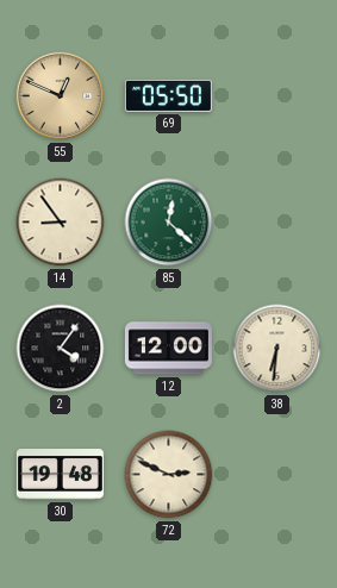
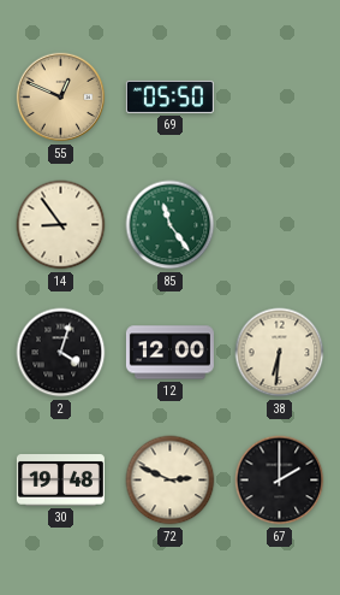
85: 12:22 -> 11:24 (171, 225)
2: 4:06 -> 4:03 (61, 353)
67: none -> 2:00 (280, 481)
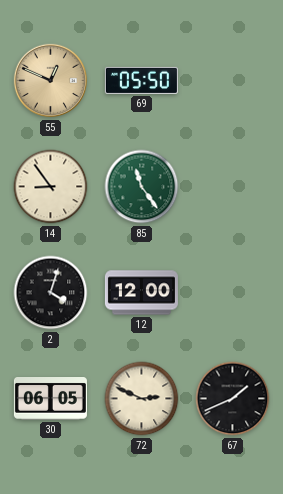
38: 6:31 -> none (280, 353)
30: 19:48 -> 06:05 (50, 399)
67: 2:00 -> 1:41 (233, 399)
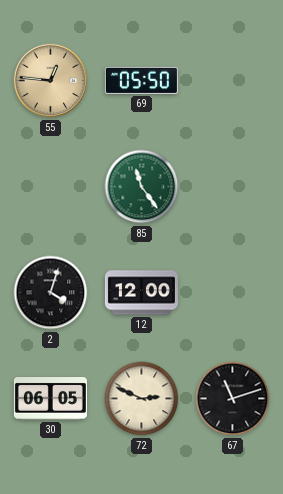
55: 12:49 -> 12:46 (51, 81)
14: 8:54 -> none (51, 187)
67: 1:41 -> 11:12 (233, 399)
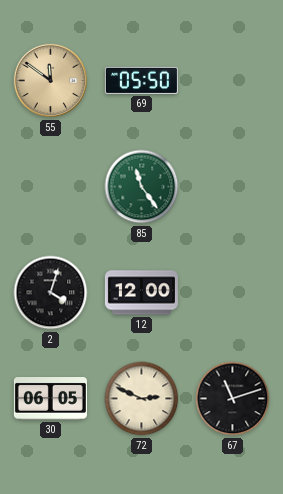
55: 12:46 -> 11:51 (51, 81)
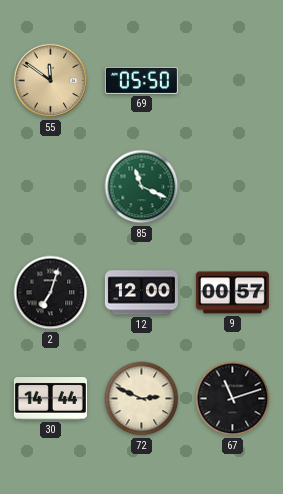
85: 11:24 -> 11:19 (142, 187)
2: 4:03 -> 7:03 (51, 293)
9: none -> 00:57 (232, 293)
30: 06:05 -> 14:44 (50, 399)
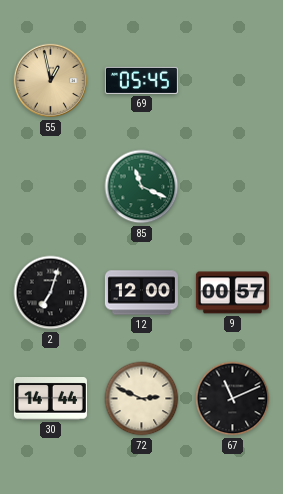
55: 11:51 -> 12:58 (51, 81)
69: 05:50 -> 05:45 (141, 80)
67: 11:12 -> 11:11 (233, 399)
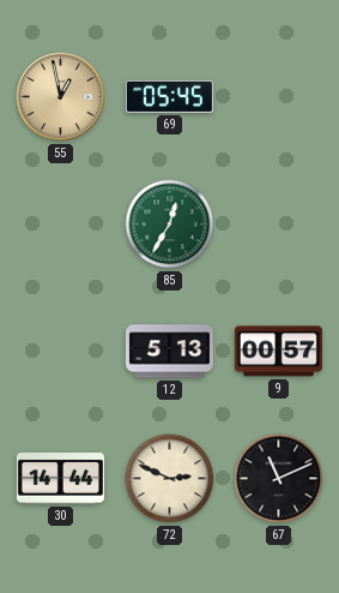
85: 11:19 -> 12:35 (170, 224)
2: 7:03 -> none (51, 293)
12: 12:00 -> 5:13 (169, 352)
